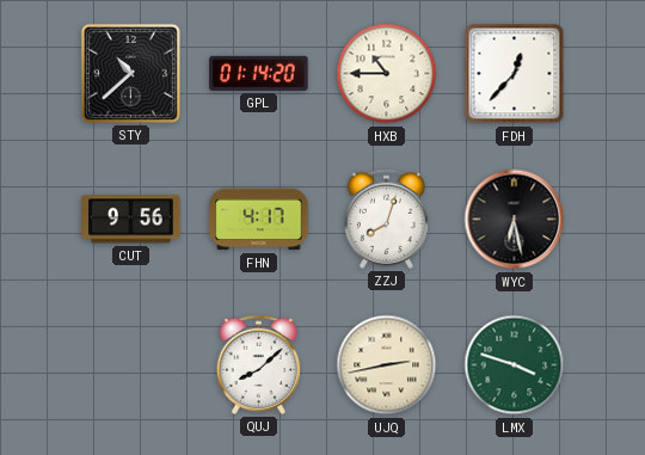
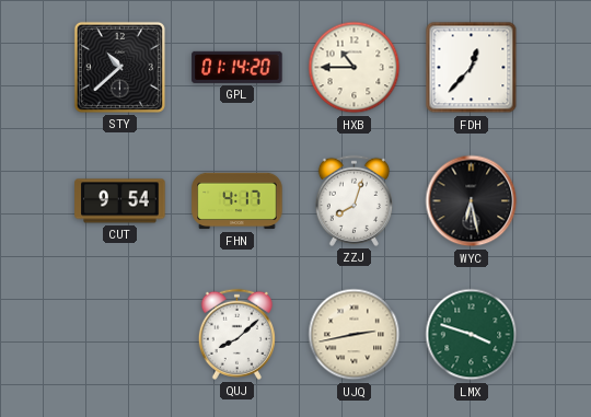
CUT: 9:56 -> 9:54 (120, 201)
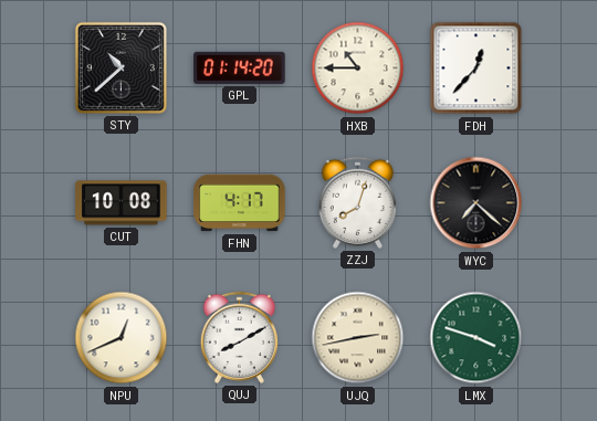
CUT: 9:54 -> 10:08 (122, 203)
WYC: 6:28 -> 7:22 (476, 203)
NPU: none -> 12:41 (122, 338)
QUJ: 8:08 -> 8:10 (239, 337)
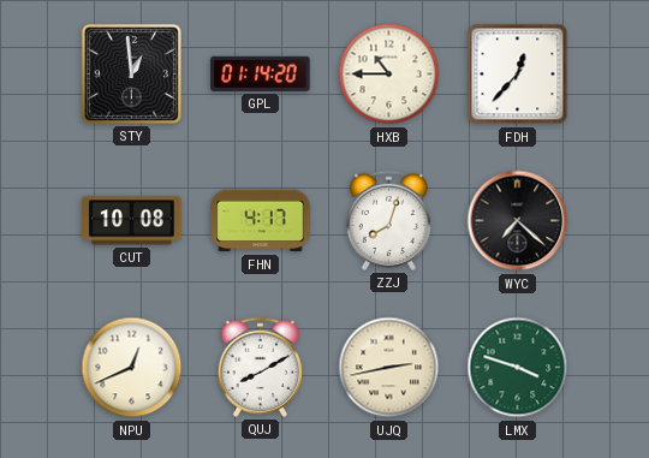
STY: 10:38 -> 12:59 (131, 73)
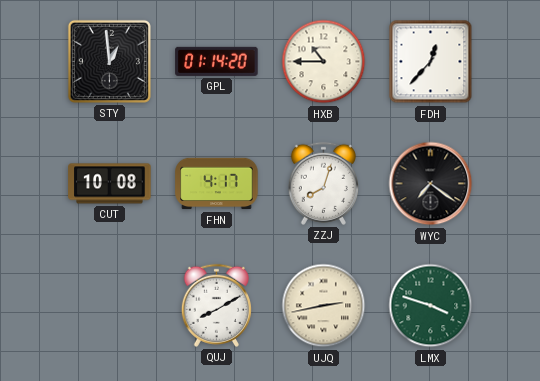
WYC: 7:22 -> 7:21 (431, 184)
NPU: 12:41 -> none (132, 368)
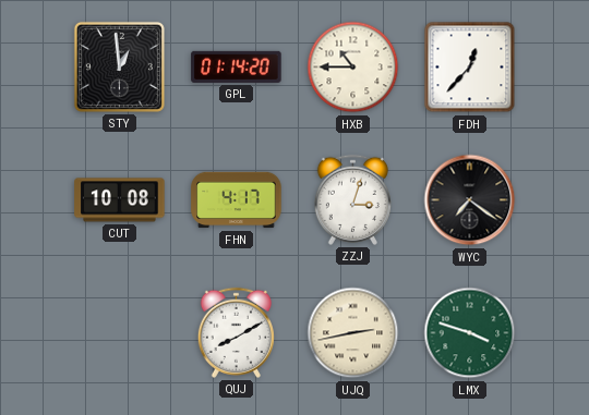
ZZJ: 8:03 -> 3:03 (352, 199)
